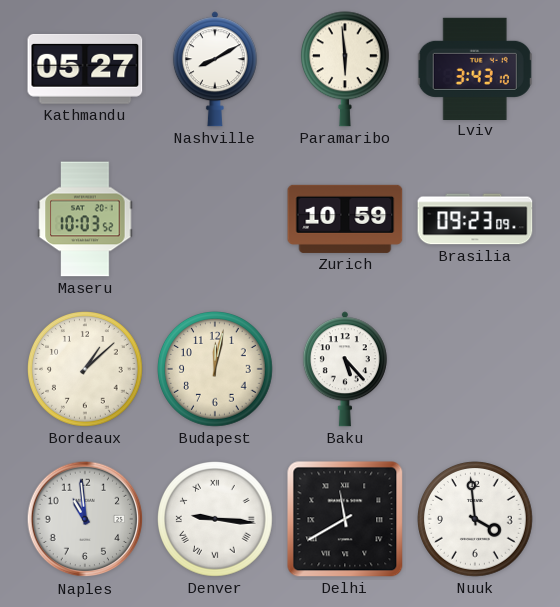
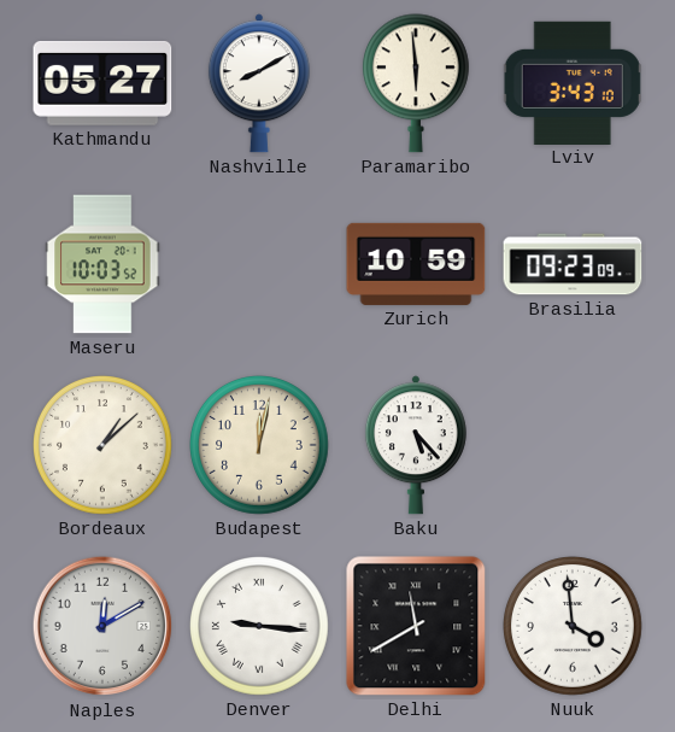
Naples: 10:59 -> 12:10 (102, 626)
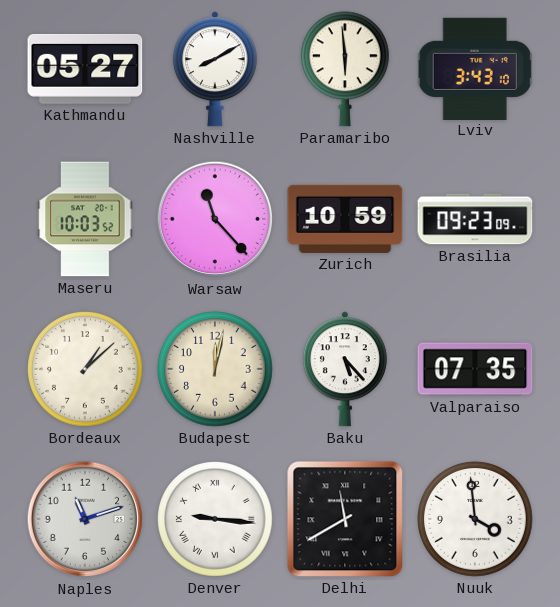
Warsaw: none -> 11:23 (215, 219)
Valparaiso: none -> 07:35 (475, 369)
Naples: 12:10 -> 11:12 (85, 519)
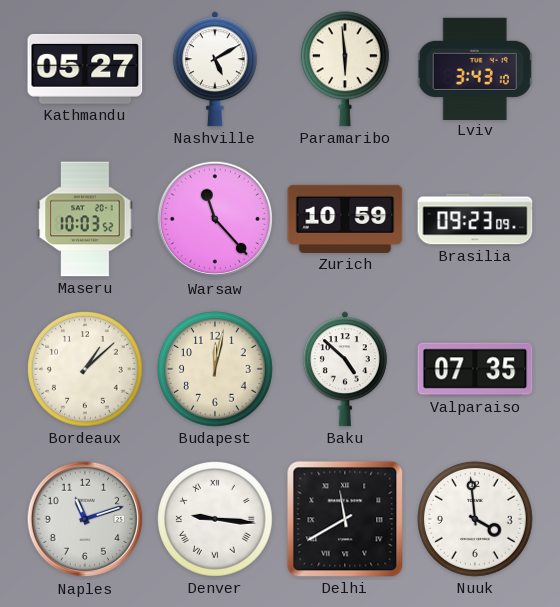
Nashville: 8:10 -> 5:10 (215, 69)
Baku: 5:23 -> 4:52 (345, 369)
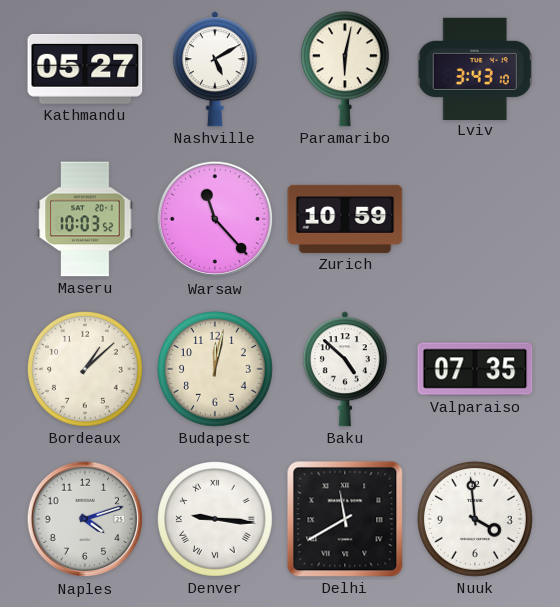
Paramaribo: 5:59 -> 6:02 (345, 69)
Brasilia: 09:23 -> none (475, 219)
Naples: 11:12 -> 4:12 (85, 519)
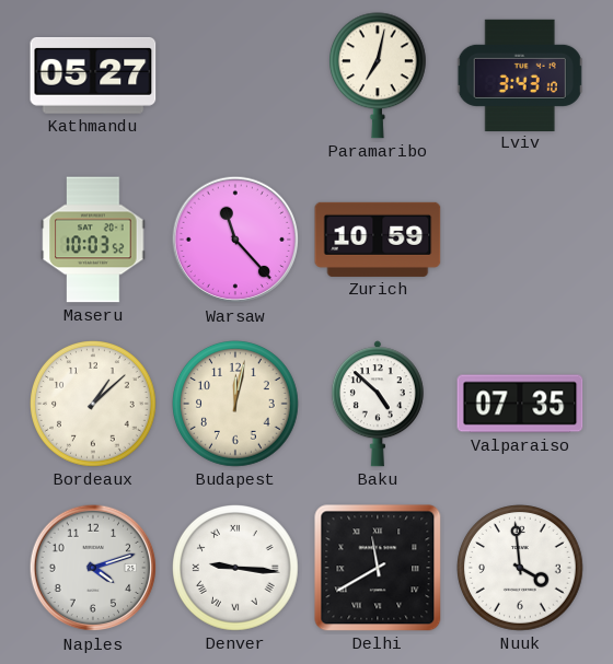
Nashville: 5:10 -> none (215, 69)
Paramaribo: 6:02 -> 7:02 (378, 75)
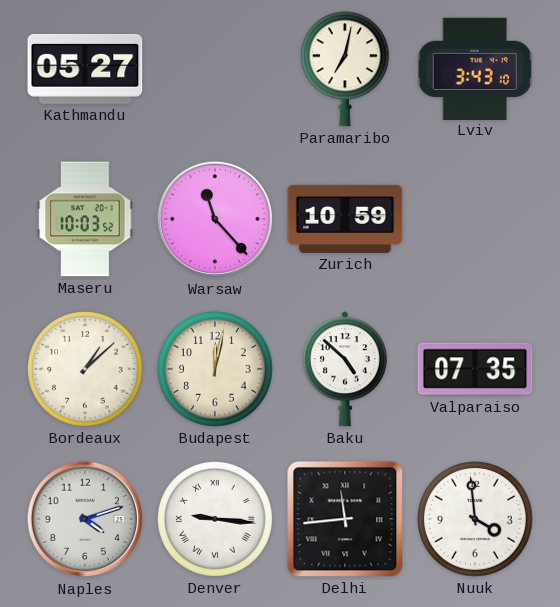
Delhi: 11:40 -> 11:44 (345, 519)
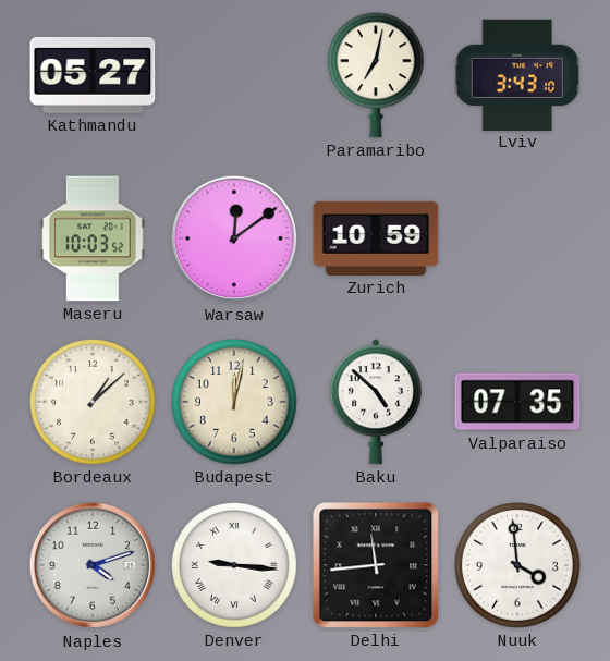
Warsaw: 11:23 -> 12:09 (234, 238)
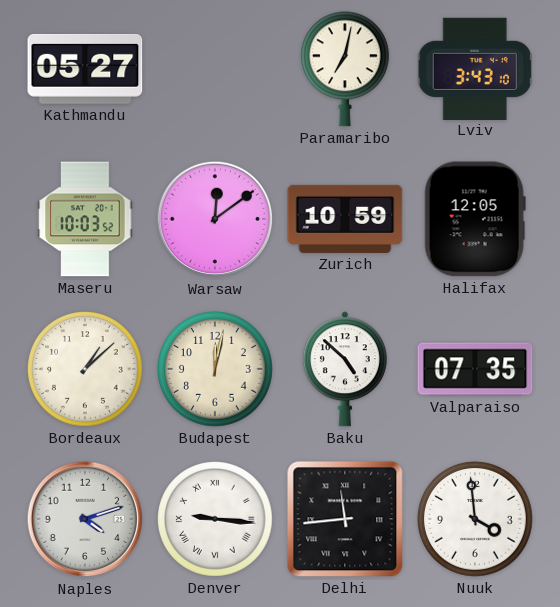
Halifax: none -> 12:05 (475, 219)
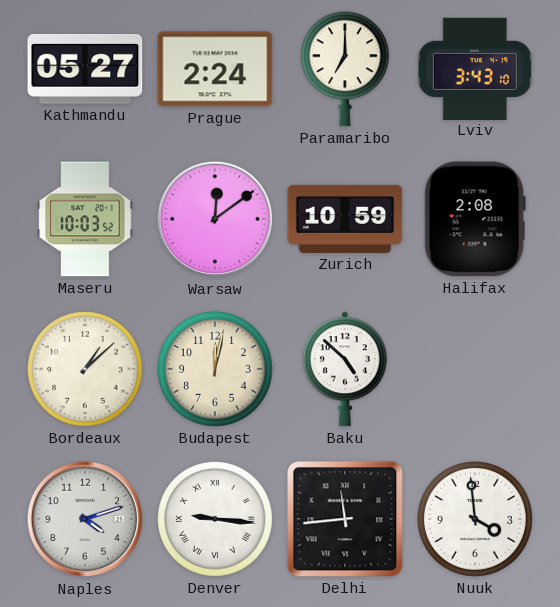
Prague: none -> 2:24 (215, 69)
Paramaribo: 7:02 -> 7:00 (345, 69)
Halifax: 12:05 -> 2:08 (475, 219)
Valparaiso: 07:35 -> none (475, 369)
